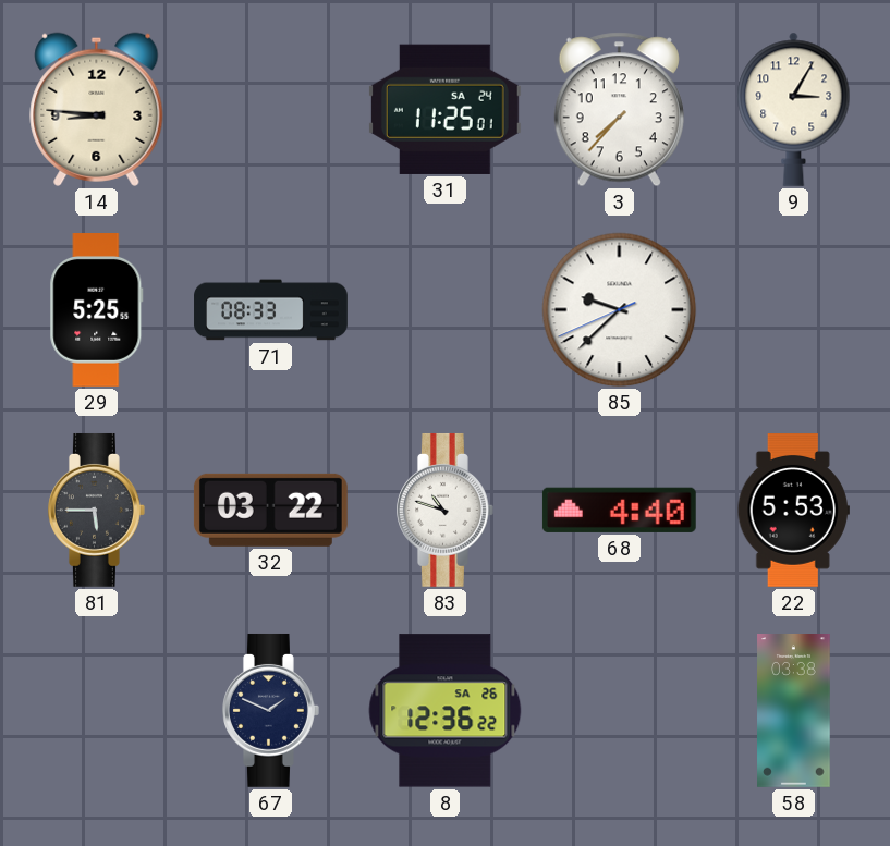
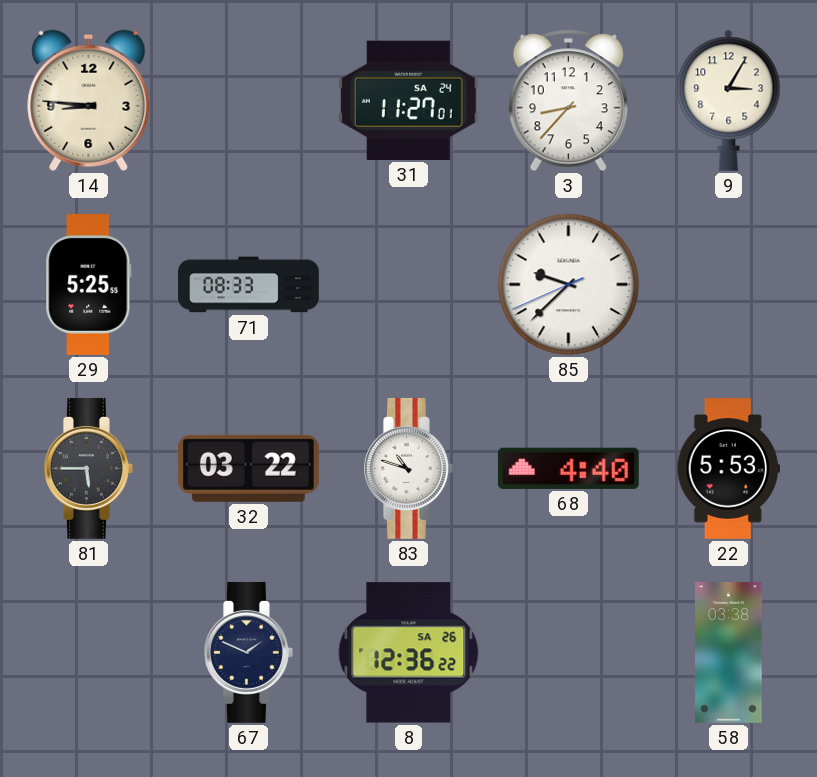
31: 11:25 -> 11:27 (408, 100)
3: 7:37 -> 8:37 (568, 101)
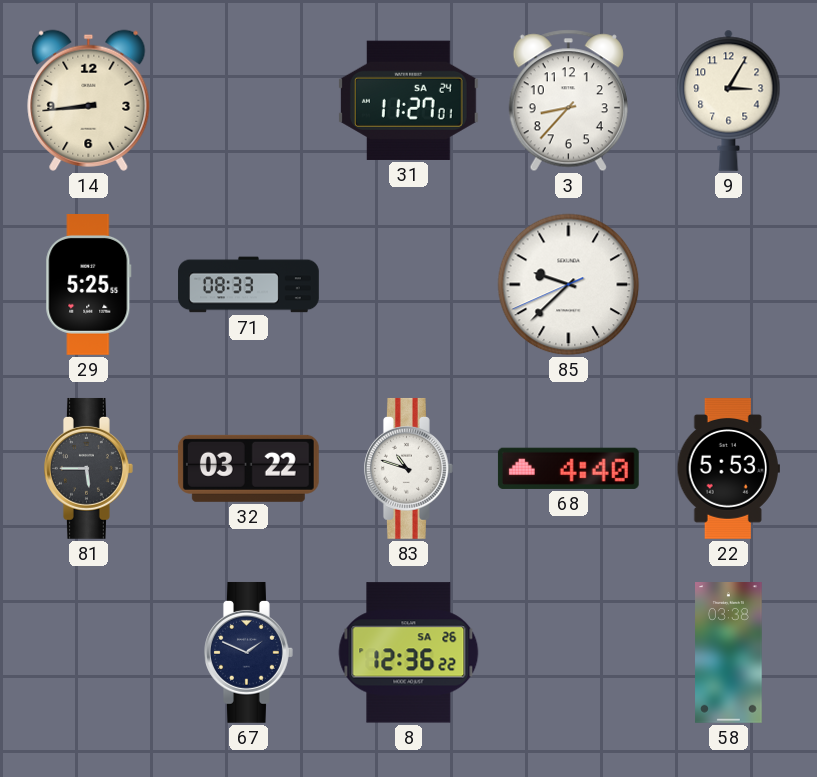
14: 8:46 -> 8:44 (89, 100)
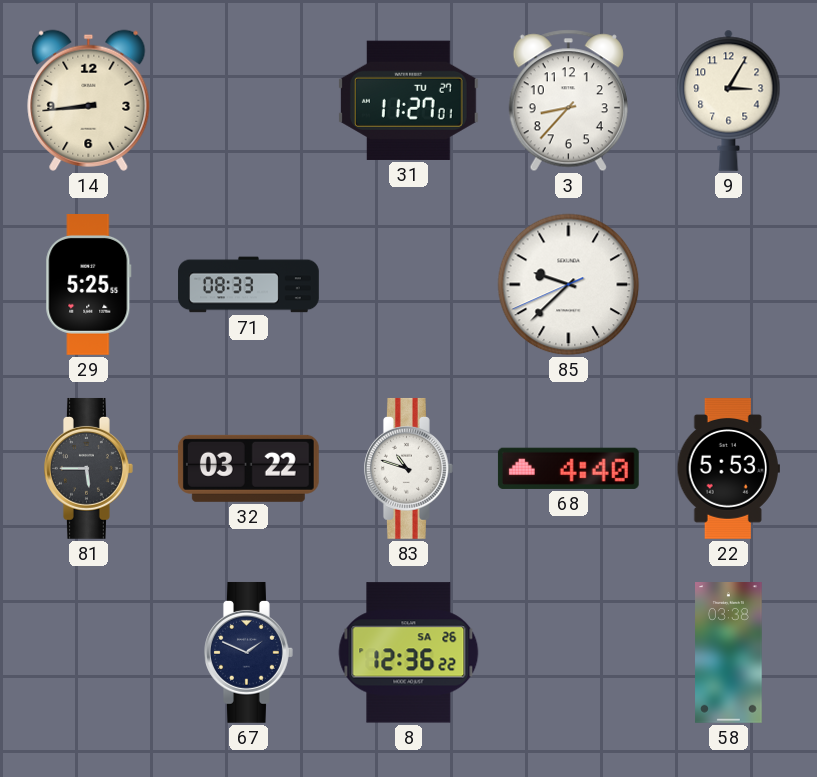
31 date: SA 24 -> TU 27 (408, 100)
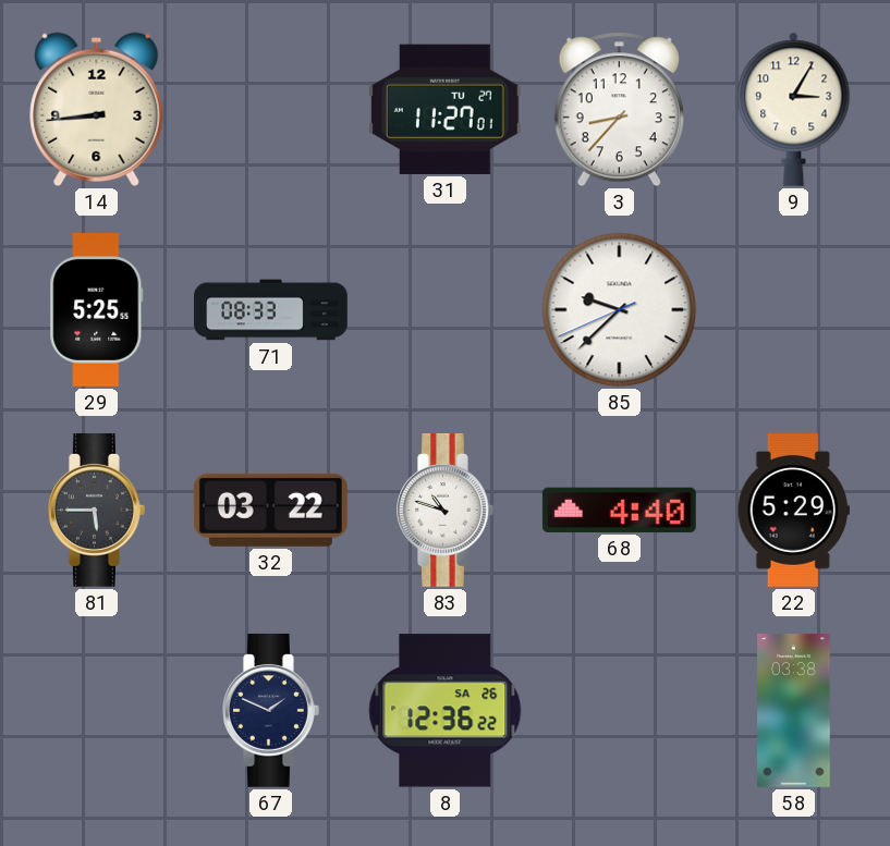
22: 5:53 -> 5:29 (793, 511)
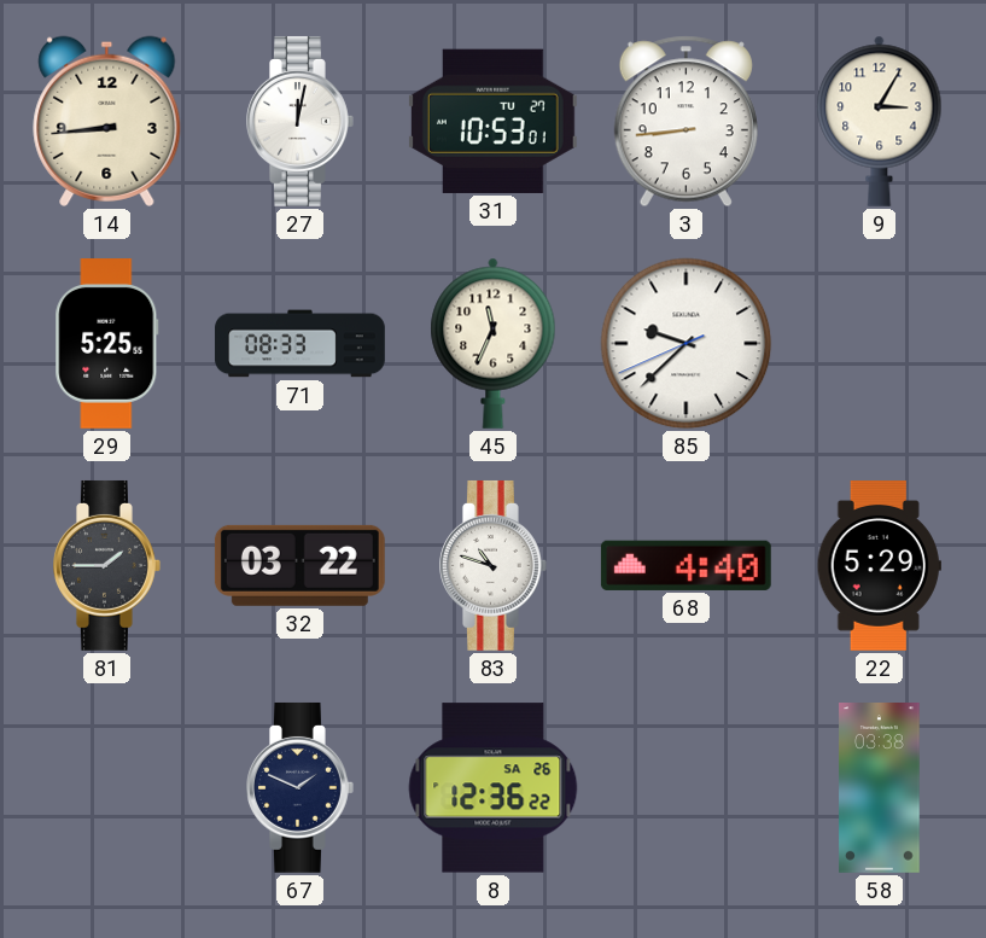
27: none -> 12:02 (301, 121)
31: 11:27 -> 10:53 (492, 121)
3: 8:37 -> 8:44 (685, 122)
45: none -> 11:34 (494, 343)
81: 5:45 -> 1:45 (107, 565)
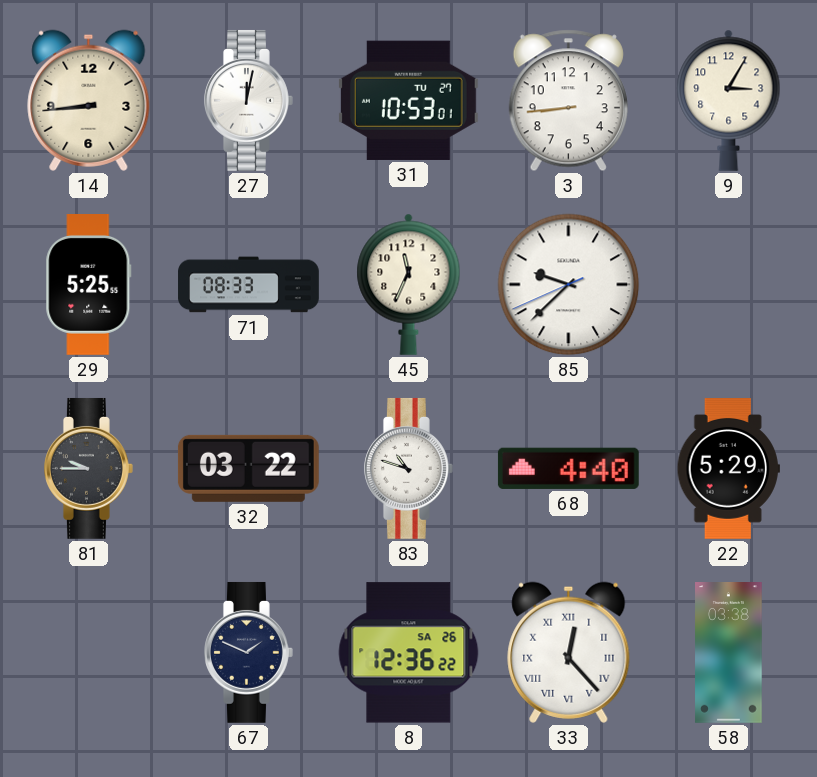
81: 1:45 -> 9:45 (89, 468)
33: none -> 12:23 (569, 652)
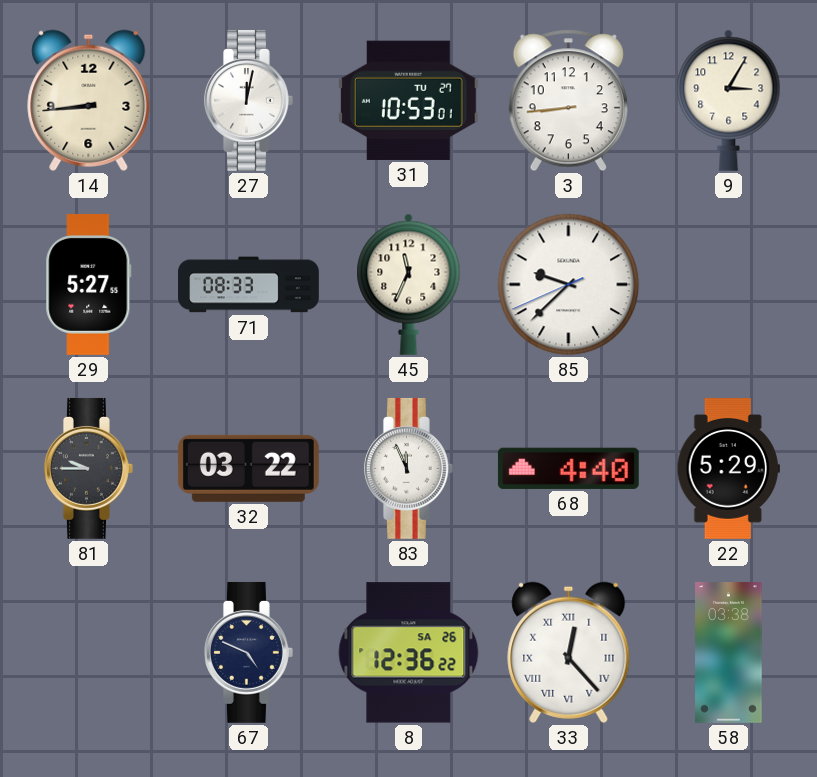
29: 5:25 -> 5:27 (89, 285)
83: 10:48 -> 11:56 (409, 468)
67: 1:49 -> 4:49 (249, 652)
